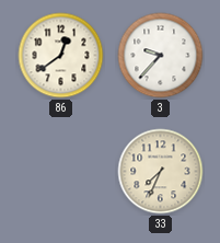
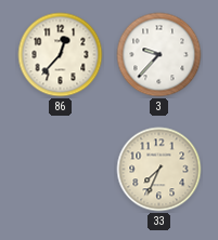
86: 12:39 -> 12:37 (61, 55)
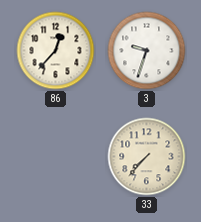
3: 9:37 -> 9:33 (147, 51)
33: 7:34 -> 7:37 (147, 157)
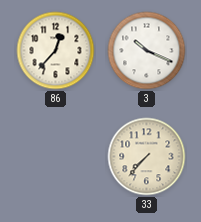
3: 9:33 -> 10:19 (147, 51)
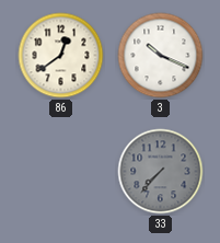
86: 12:37 -> 12:39 (61, 56)
33 dial: cream -> grey (161, 172)
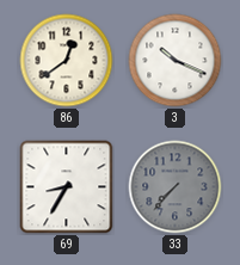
69: none -> 8:35 (67, 187)
